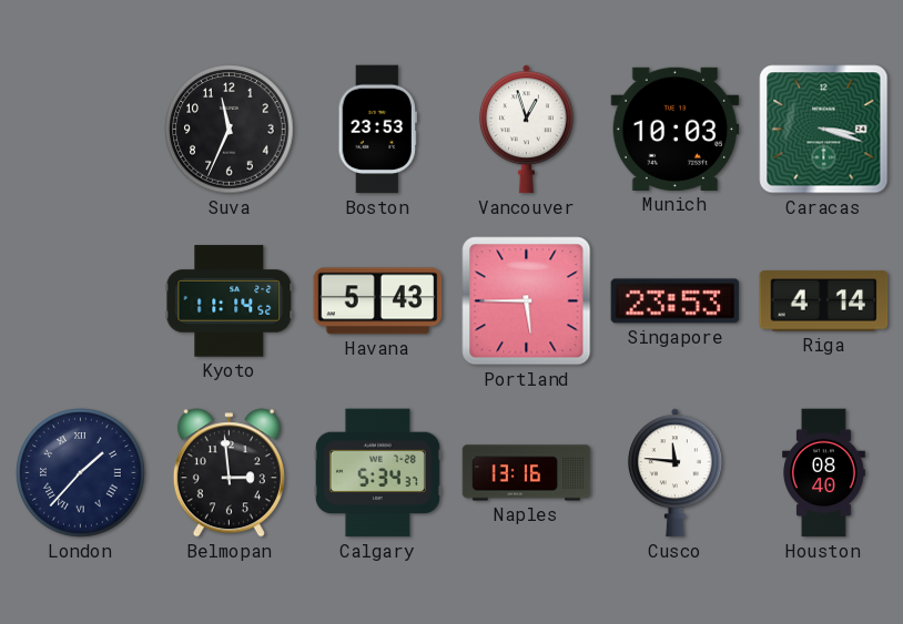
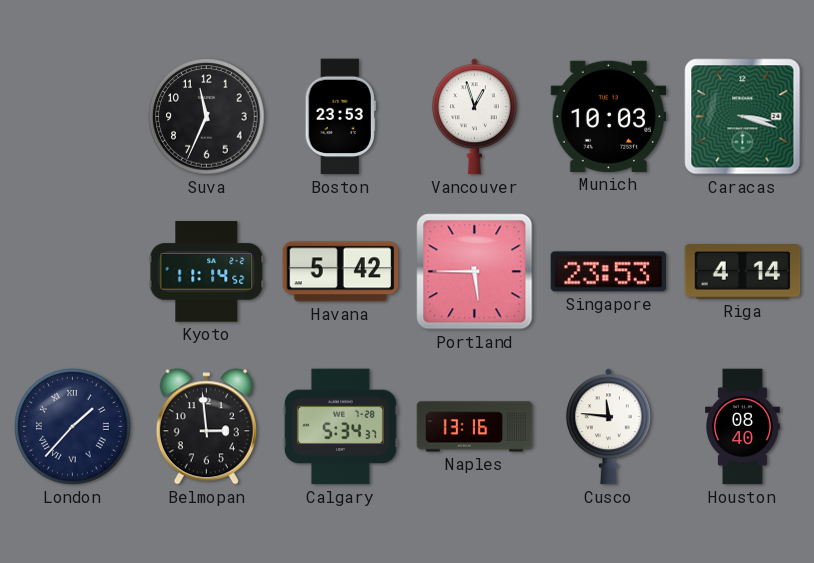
Havana: 5:43 -> 5:42 (341, 272)
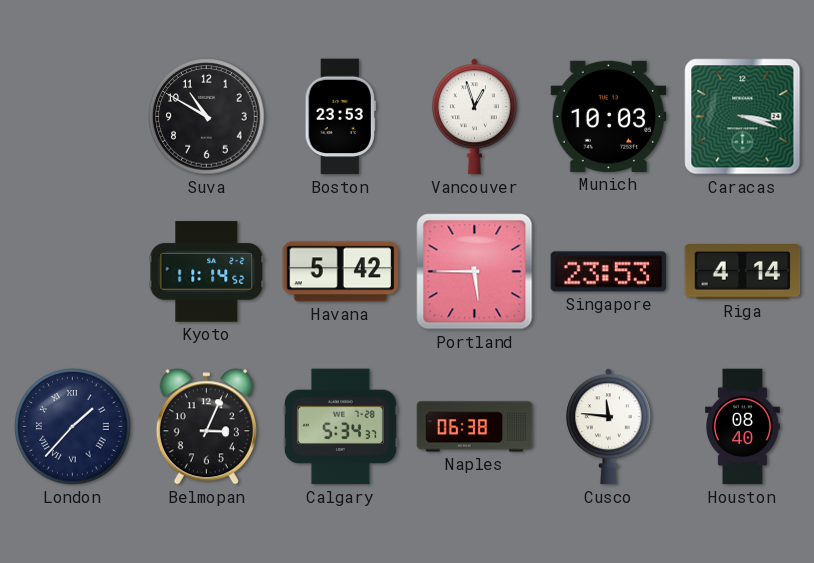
Suva: 11:34 -> 10:50 (207, 117)
Belmopan: 2:59 -> 3:04 (206, 427)
Naples: 13:16 -> 06:38 (475, 427)
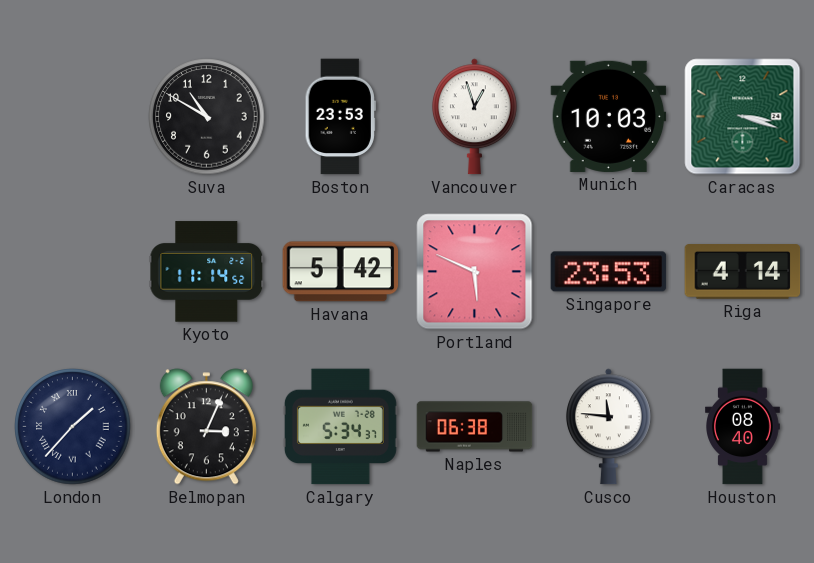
Portland: 5:45 -> 5:49 (475, 272)
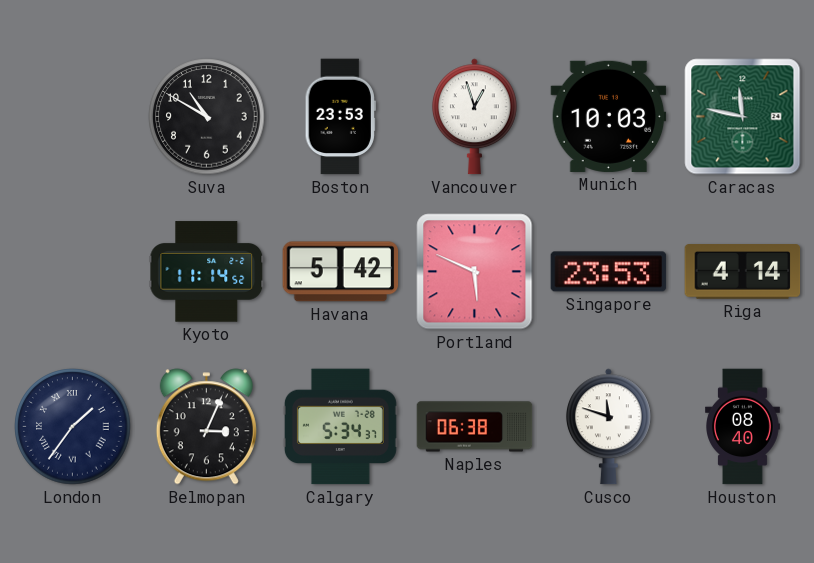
Caracas: 3:18 -> 11:47 (743, 117)
London: 1:37 -> 1:36 (73, 427)
Cusco: 11:46 -> 11:48 (608, 427)
